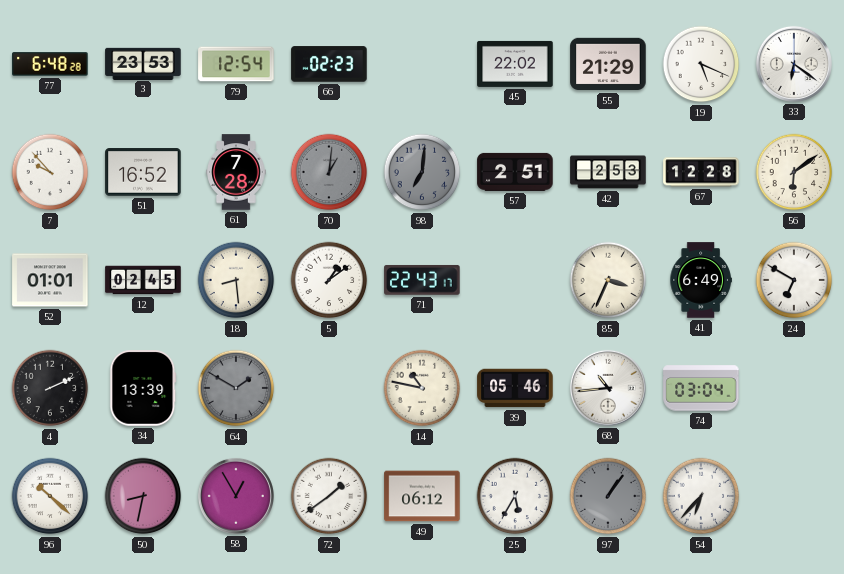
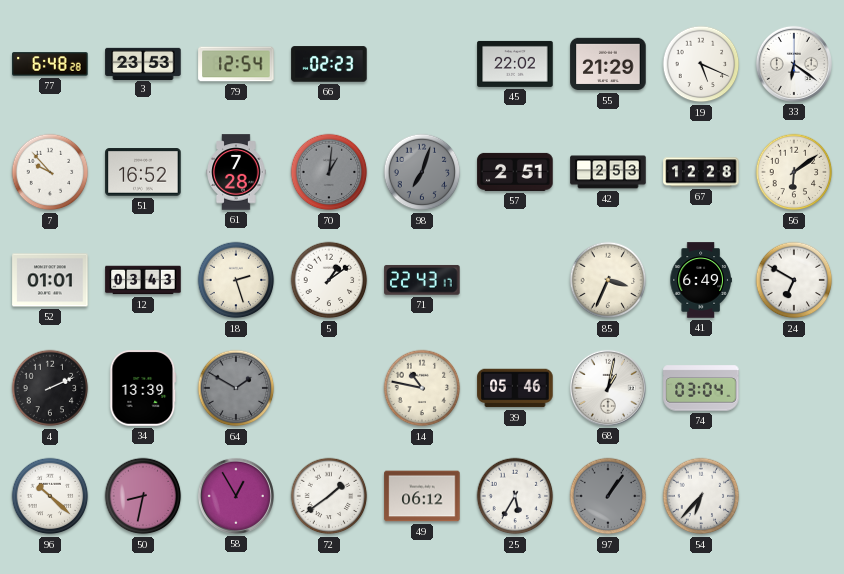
98: 7:01 -> 7:03 (422, 172)
12: 02:45 -> 03:43 (143, 280)
18: 8:29 -> 2:27 (236, 280)
68: 10:44 -> 1:02 (608, 388)
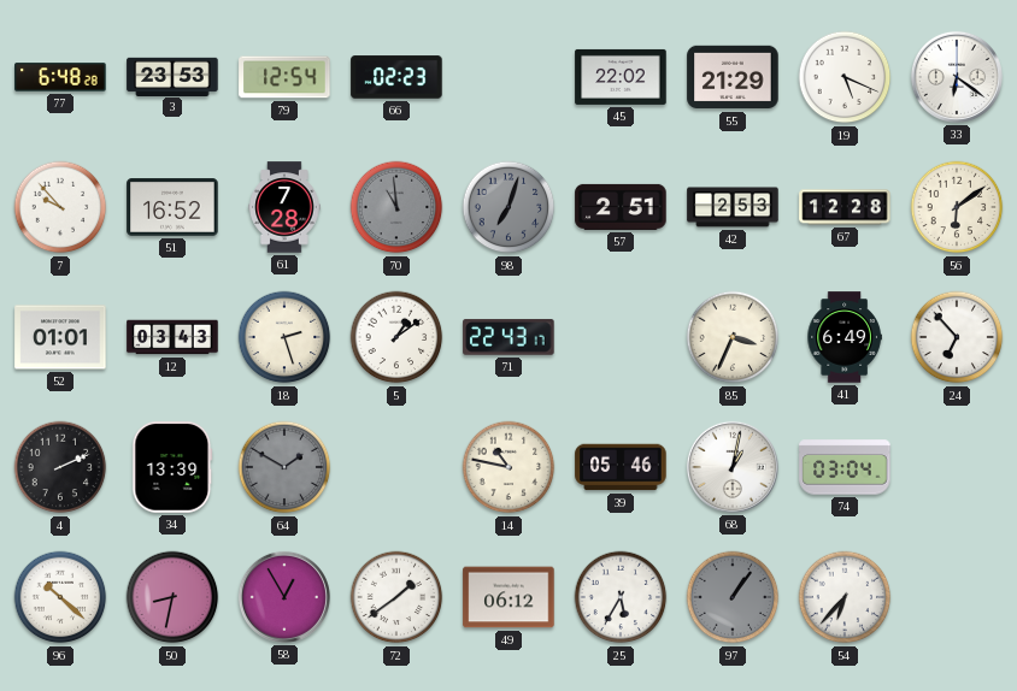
70: 1:01 -> 10:59 (396, 207)
24: 6:50 -> 6:53 (957, 337)
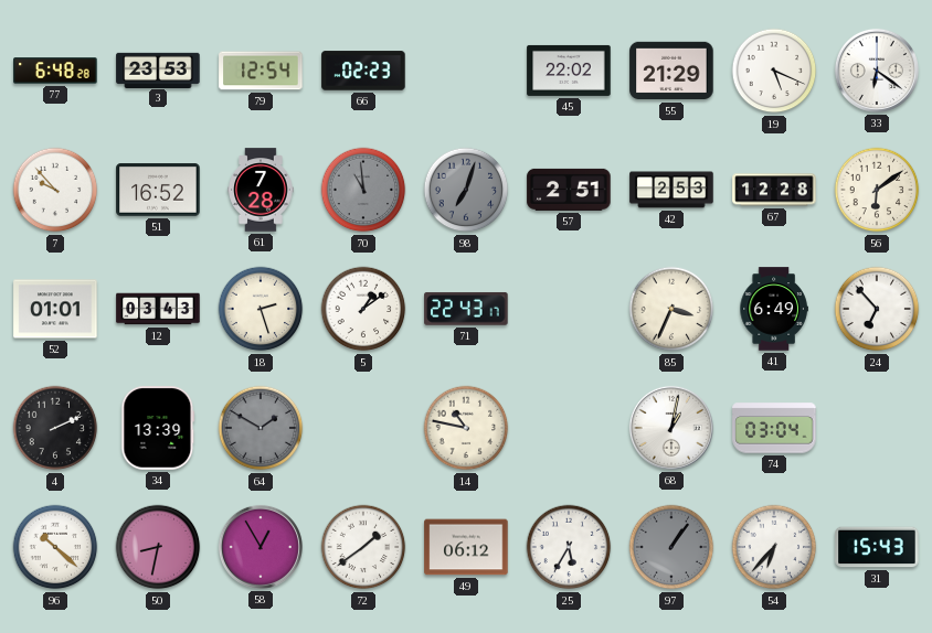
39: 05:46 -> none (621, 467)
31: none -> 15:43 (877, 547)
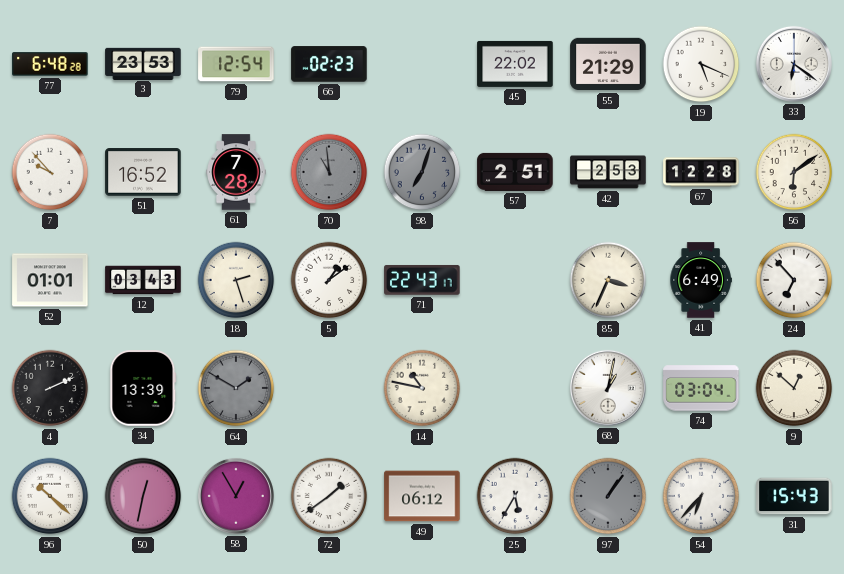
9: none -> 12:52 (794, 388)
50: 8:32 -> 12:32 (143, 496)
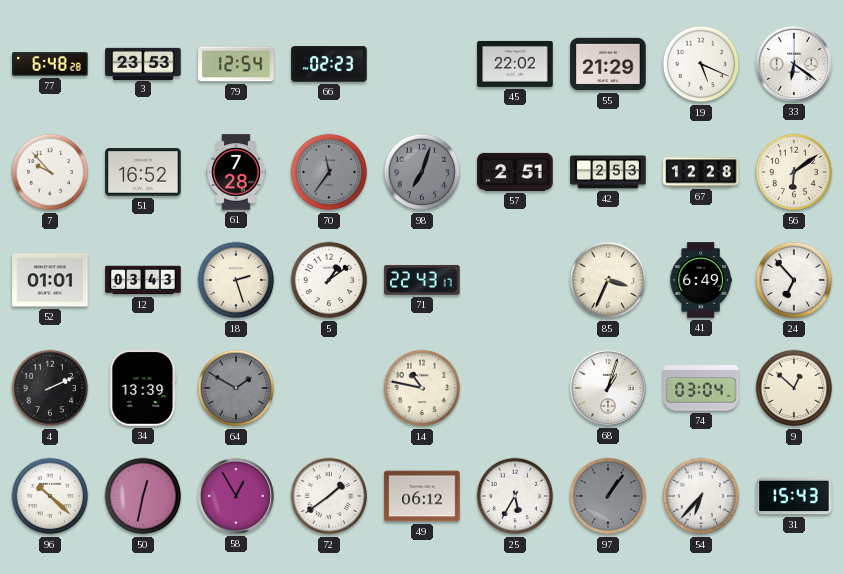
70: 10:59 -> 11:36 (329, 172)
68: 1:02 -> 1:03 (608, 388)
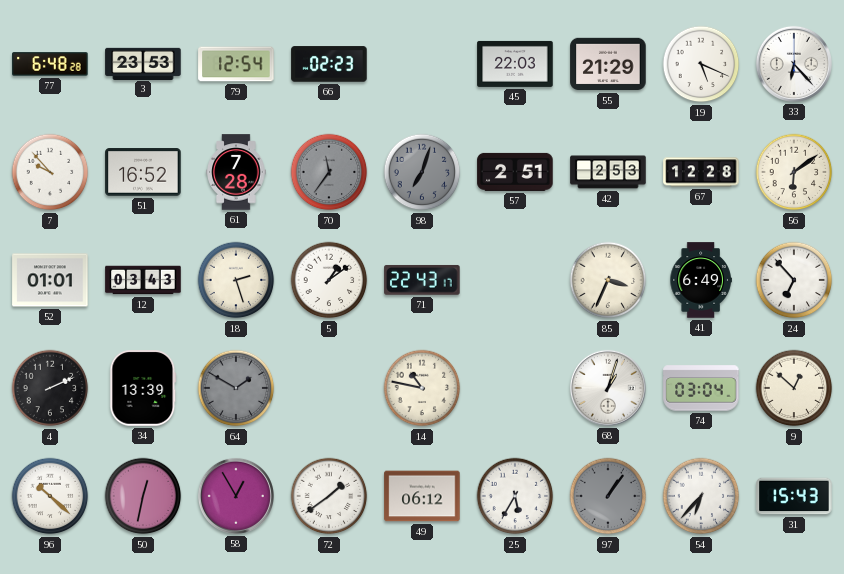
45: 22:02 -> 22:03 (515, 64)
33: 6:21 -> 6:23 (794, 64)
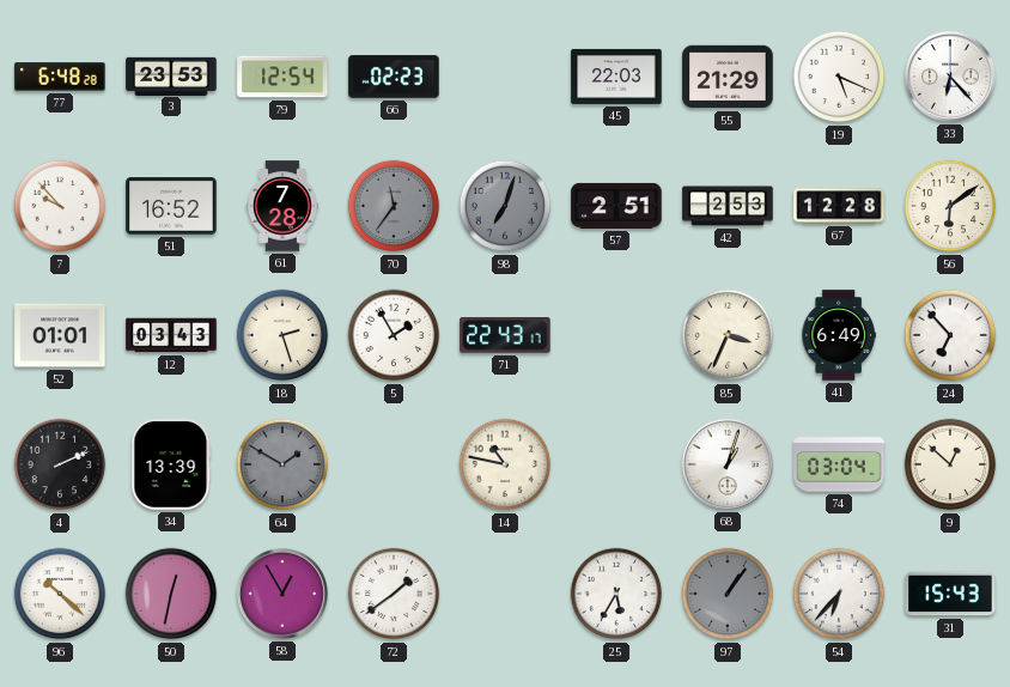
5: 1:09 -> 1:55 (394, 335)
49: 06:12 -> none (422, 496)
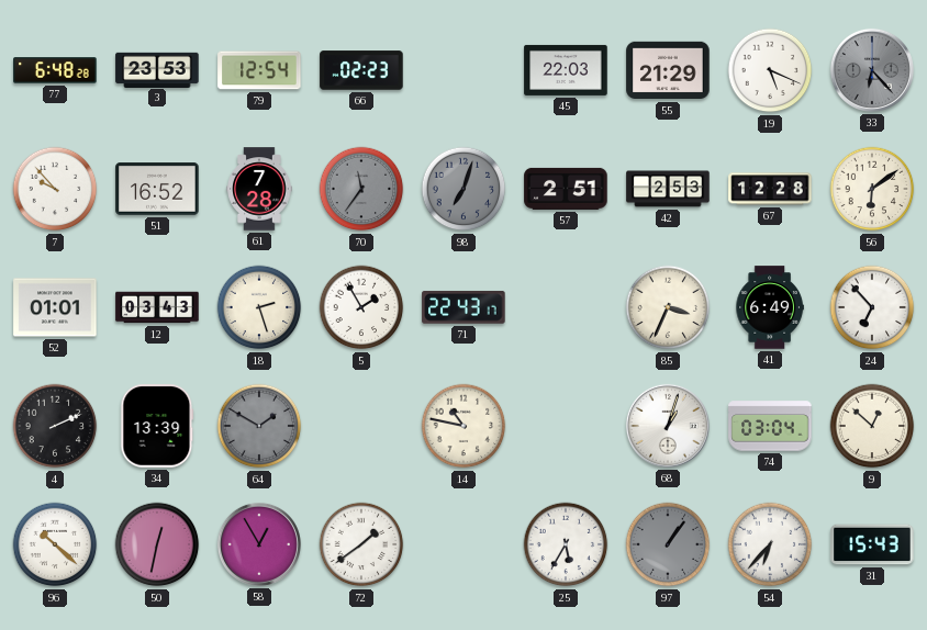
33 dial: white -> grey (872, 70)
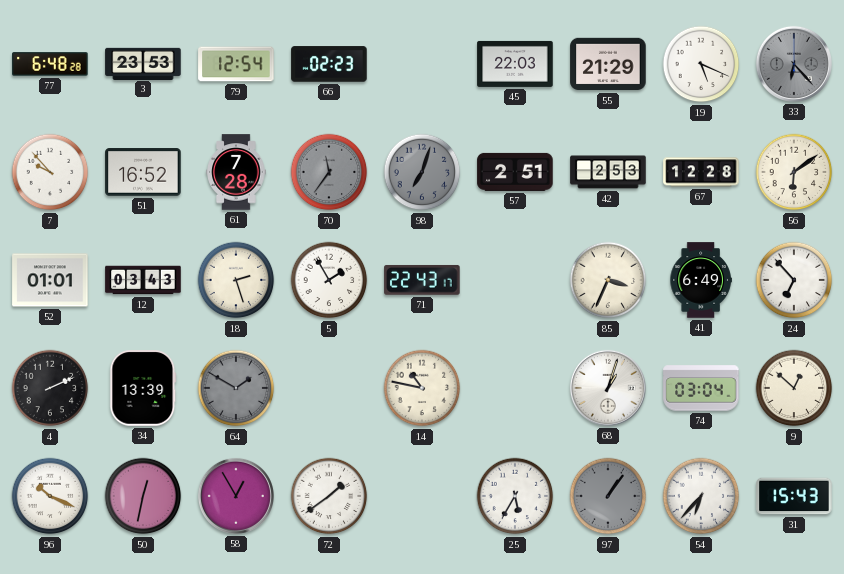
96: 10:22 -> 10:19 (50, 496)
